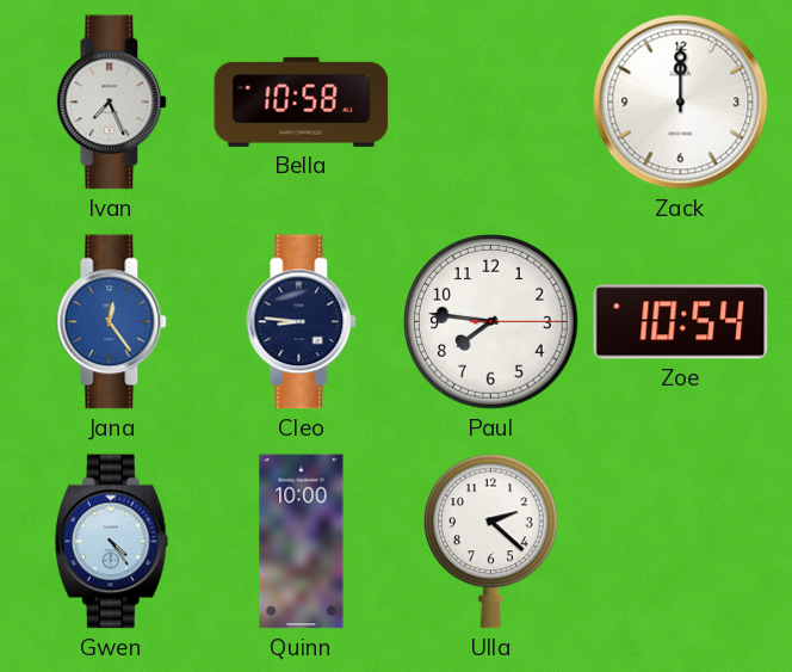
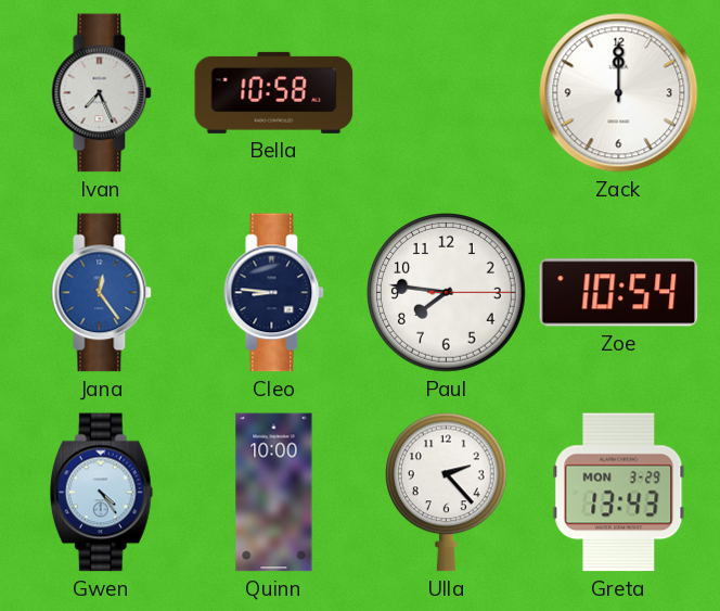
Ulla: 2:22 -> 2:23 (446, 493)
Greta: none -> 13:43 (619, 493)
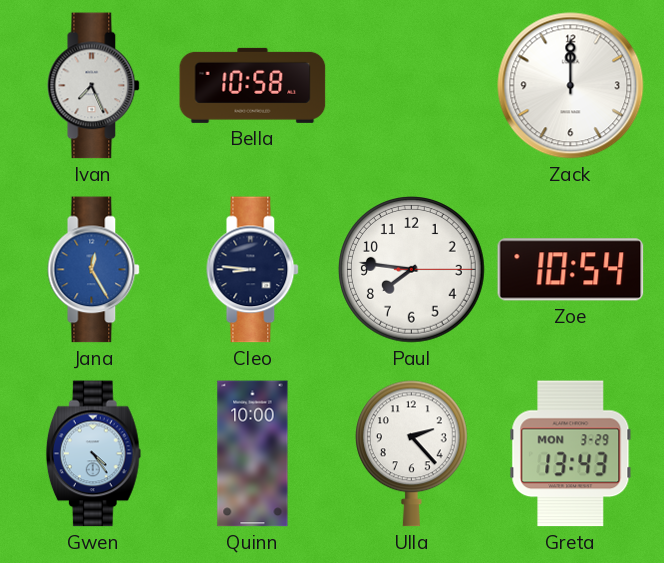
Jana: 12:24 -> 12:25 (94, 270)
